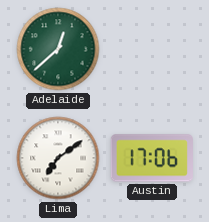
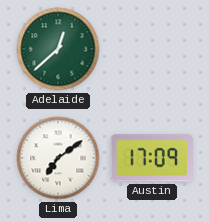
Austin: 17:06 -> 17:09 (152, 158)
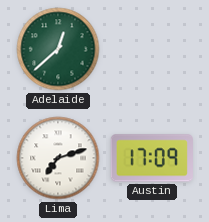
Lima: 7:09 -> 7:12 (58, 158)
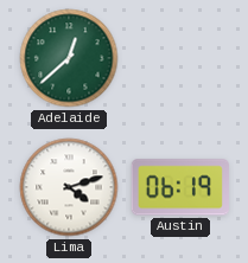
Lima: 7:12 -> 4:12 (69, 187)
Austin: 17:09 -> 06:19 (180, 187)
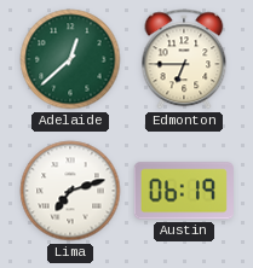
Edmonton: none -> 6:45 (184, 59)
Lima: 4:12 -> 7:12 (70, 191)
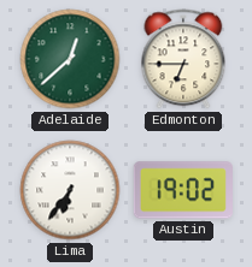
Lima: 7:12 -> 6:36 (70, 190)
Austin: 06:19 -> 19:02 (183, 190)
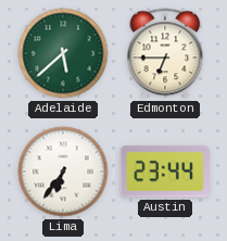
Adelaide: 12:38 -> 5:38 (63, 53)
Austin: 19:02 -> 23:44 (165, 172)
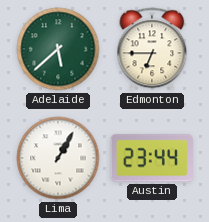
Lima: 6:36 -> 1:05 (58, 158)
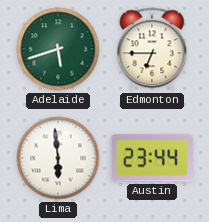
Adelaide: 5:38 -> 5:42 (58, 49)
Lima: 1:05 -> 5:59 (58, 158)
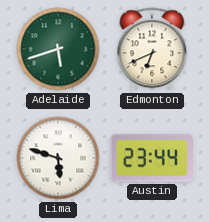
Edmonton: 6:45 -> 6:41 (152, 49)
Lima: 5:59 -> 5:48 (58, 158)
